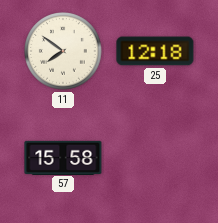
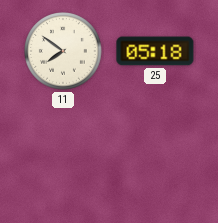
25: 12:18 -> 05:18 (155, 51)
57: 15:58 -> none (63, 157)
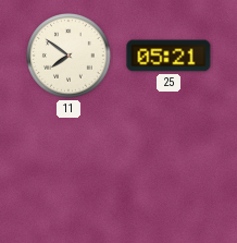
25: 05:18 -> 05:21 (169, 56)
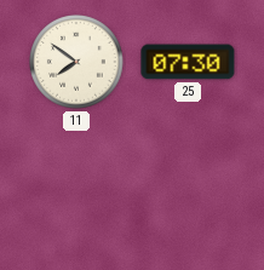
25: 05:21 -> 07:30 (188, 62)
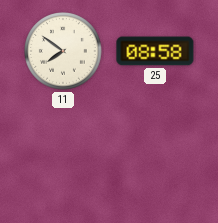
25: 07:30 -> 08:58 (155, 51)
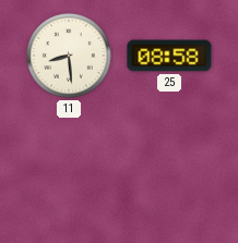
11: 7:51 -> 8:29 (69, 56)
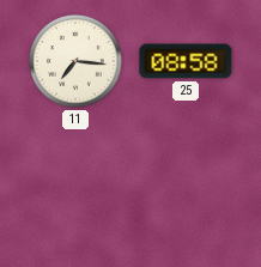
11: 8:29 -> 7:16 (75, 61)
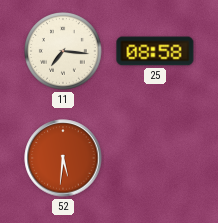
52: none -> 5:31 (63, 158)
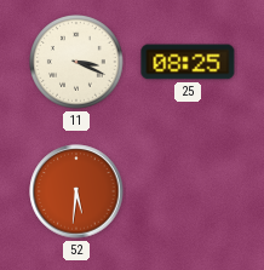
11: 7:16 -> 3:19 (76, 62)
25: 08:58 -> 08:25 (188, 62)
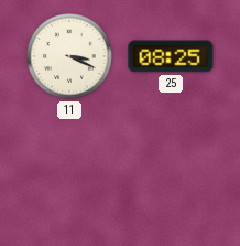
52: 5:31 -> none (76, 191)
